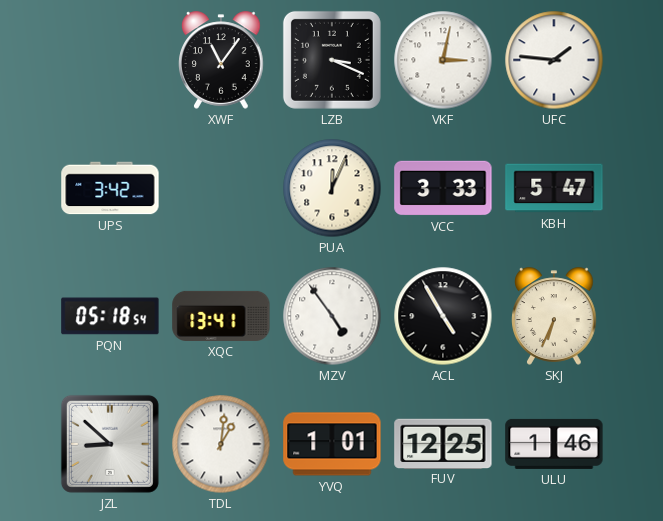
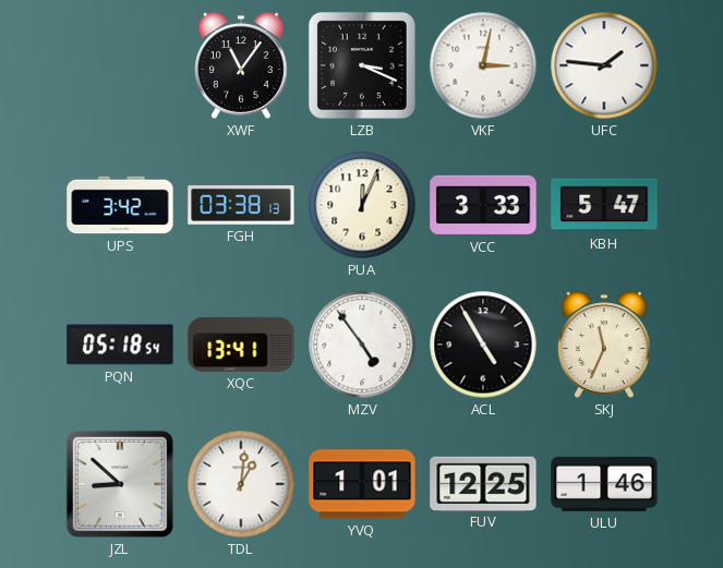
FGH: none -> 03:38 (241, 205)
SKJ: 6:34 -> 11:34 (604, 345)
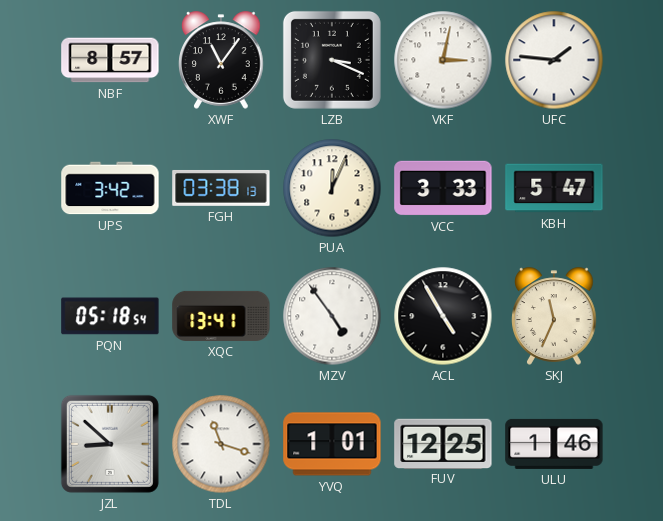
NBF: none -> 8:57 (110, 60)
TDL: 1:01 -> 11:18 (221, 444)
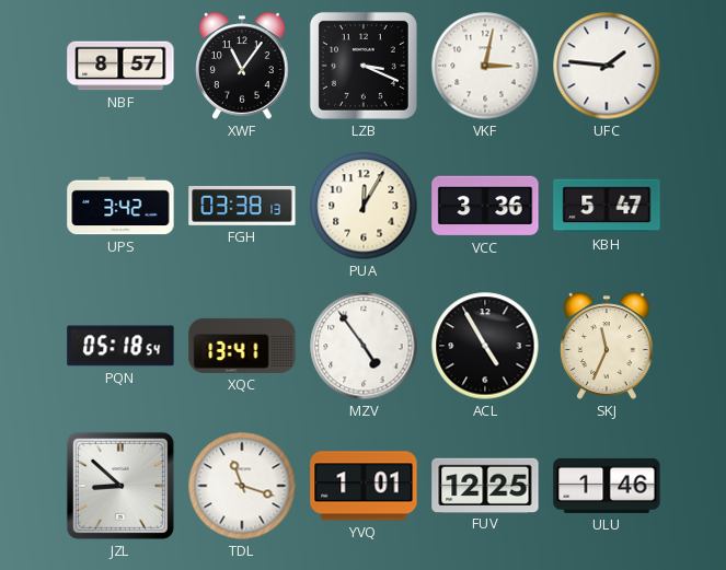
PUA: 12:04 -> 12:05 (364, 206)
VCC: 3:33 -> 3:36 (485, 206)
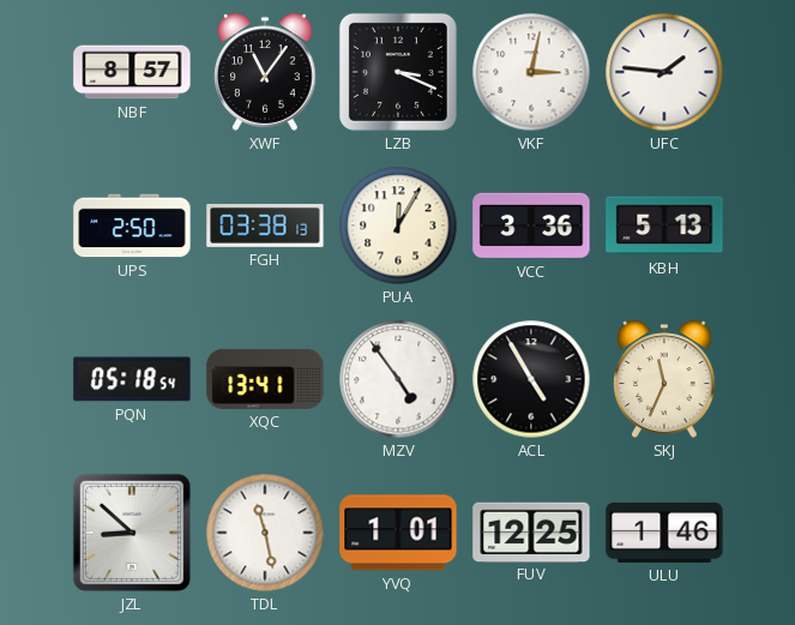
UPS: 3:42 -> 2:50 (132, 226)
KBH: 5:47 -> 5:13 (664, 226)
TDL: 11:18 -> 11:28 (265, 533)
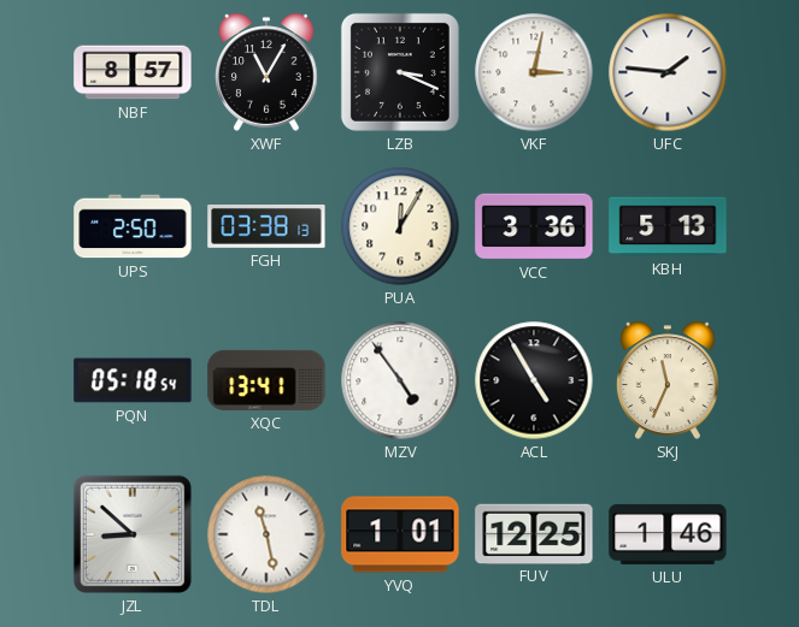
XWF: 11:06 -> 11:05 (266, 72)
